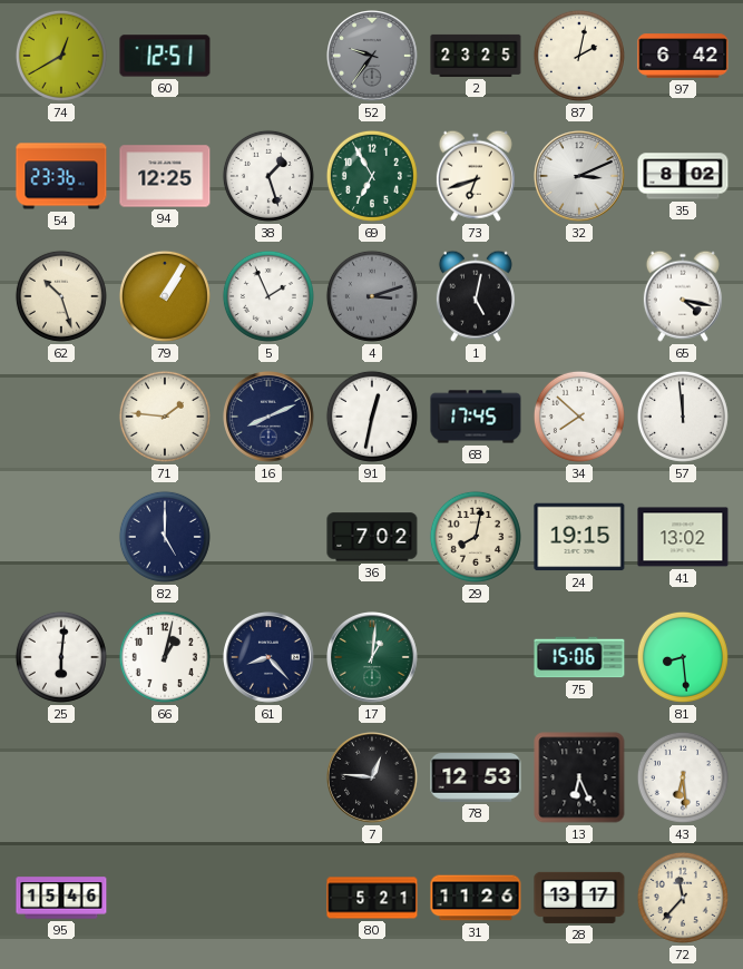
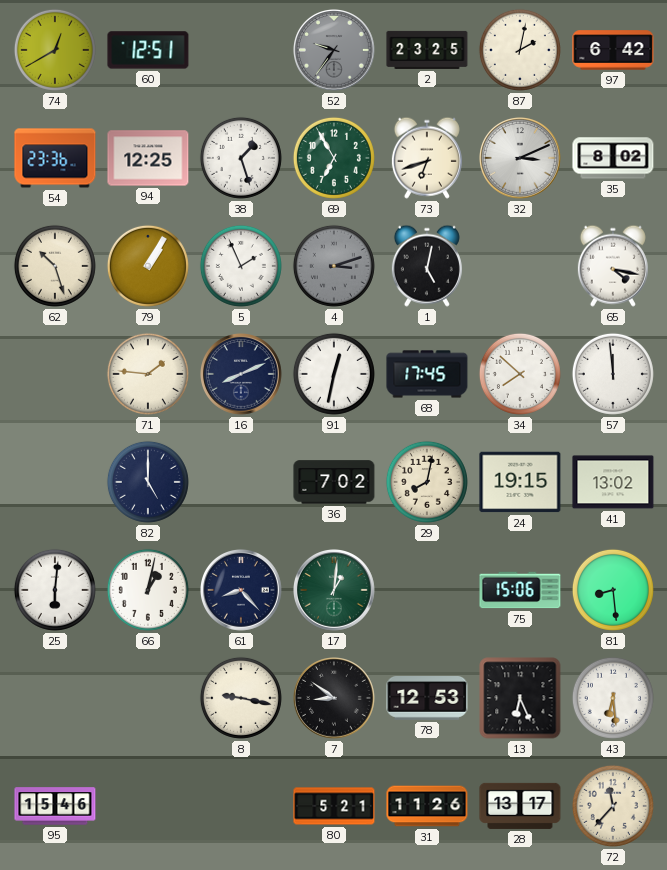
8: none -> 9:17 (241, 698)
7: 12:46 -> 8:51 (335, 699)
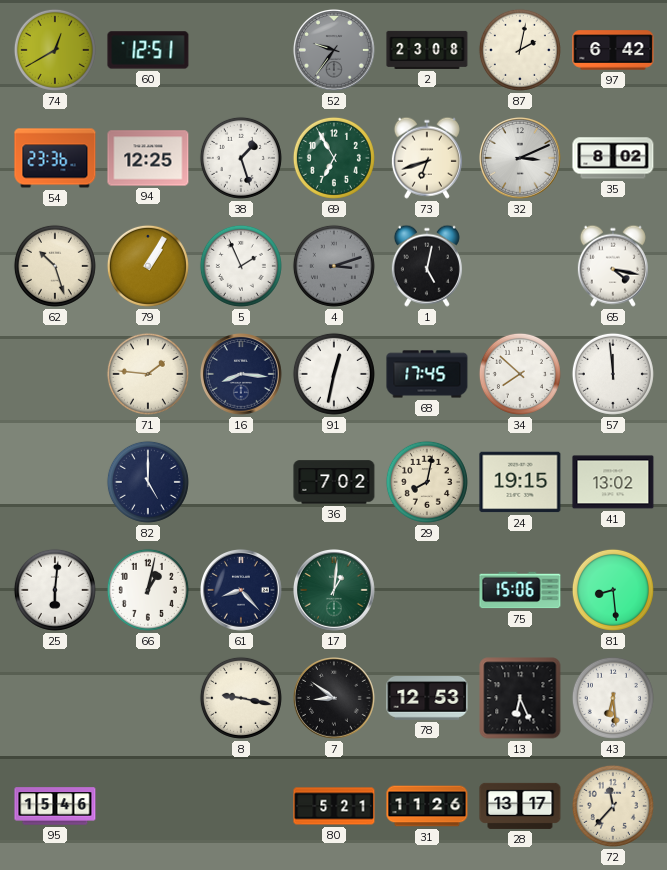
2: 23:25 -> 23:08 (427, 50)
16: 8:11 -> 8:16 (242, 375)
